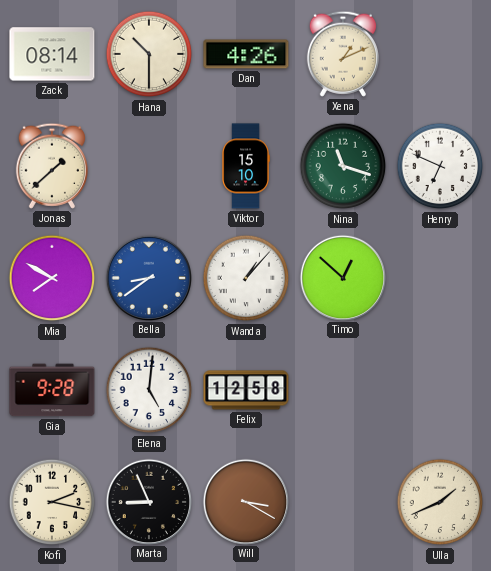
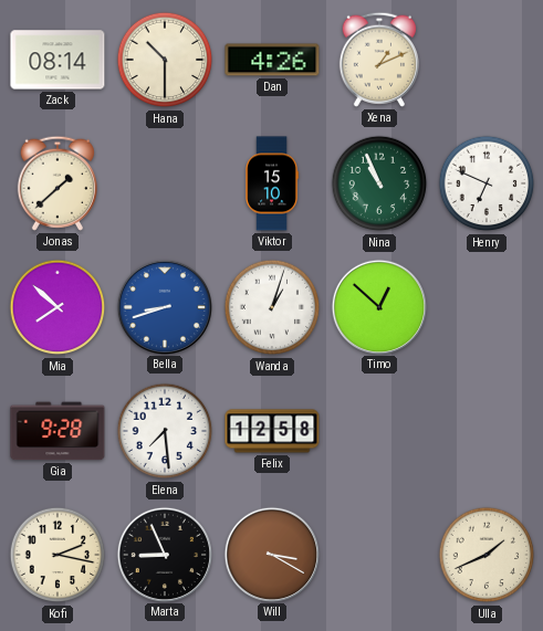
Nina: 11:18 -> 10:56 (379, 183)
Mia: 7:50 -> 7:52 (58, 307)
Bella: 8:39 -> 8:42 (164, 306)
Wanda: 1:07 -> 1:03 (272, 307)
Elena: 5:01 -> 7:29 (165, 431)
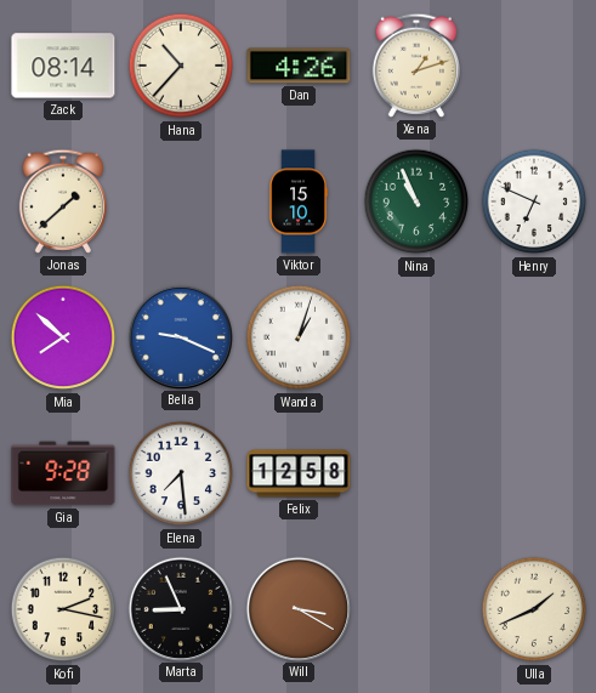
Hana: 10:30 -> 10:37 (181, 66)
Xena: 1:11 -> 1:12 (416, 66)
Bella: 8:42 -> 9:19 (180, 336)
Timo: 12:52 -> none (378, 306)
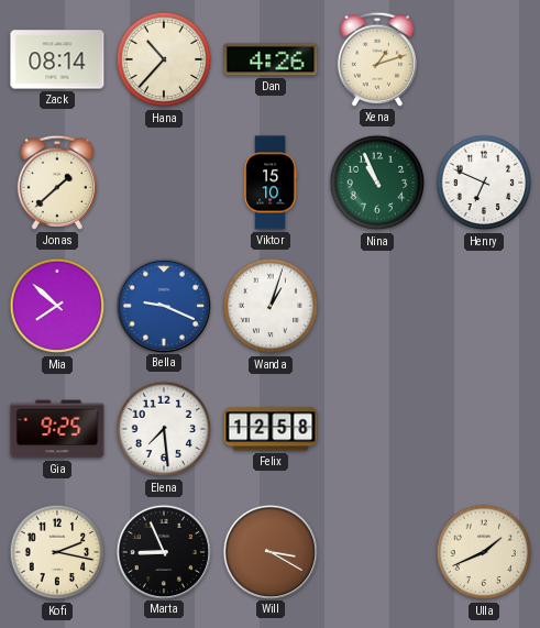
Gia: 9:28 -> 9:25 (57, 429)
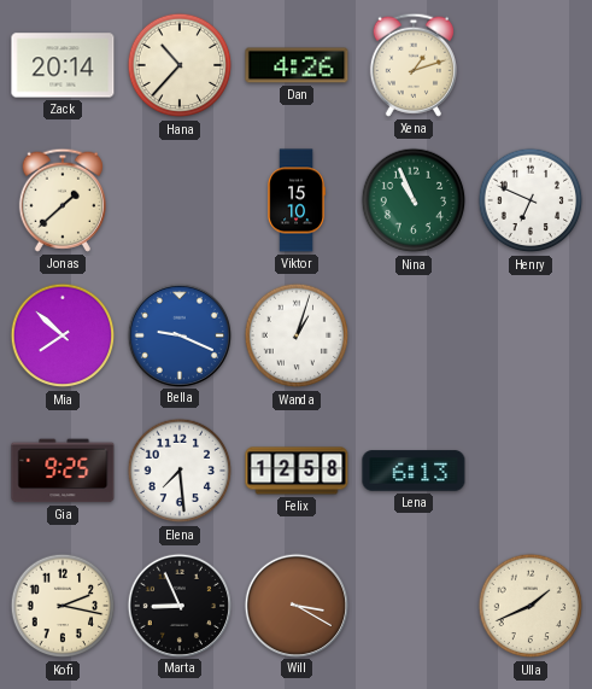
Zack: 08:14 -> 20:14 (63, 65)
Lena: none -> 6:13 (414, 471)
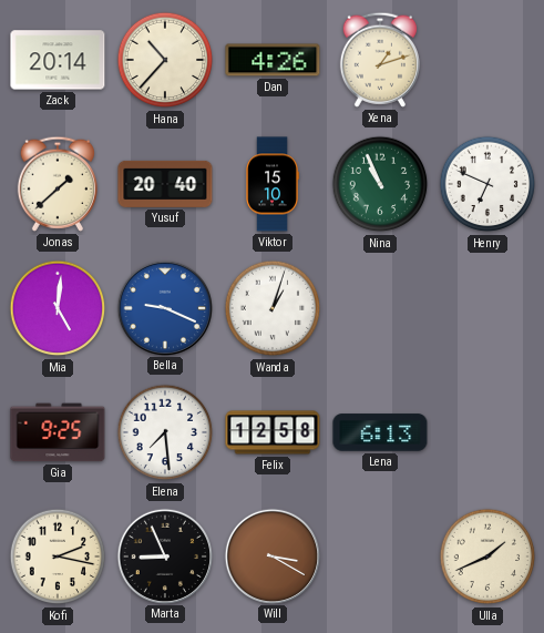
Yusuf: none -> 20:40 (165, 184)
Mia: 7:52 -> 5:01 (58, 308)
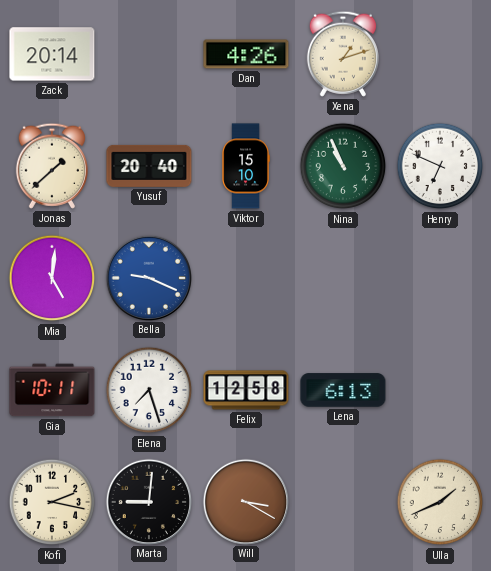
Hana: 10:37 -> none (165, 60)
Wanda: 1:03 -> none (273, 308)
Gia: 9:25 -> 10:11 (52, 390)
Elena: 7:29 -> 7:27 (149, 390)
Marta: 8:56 -> 9:01 (148, 501)
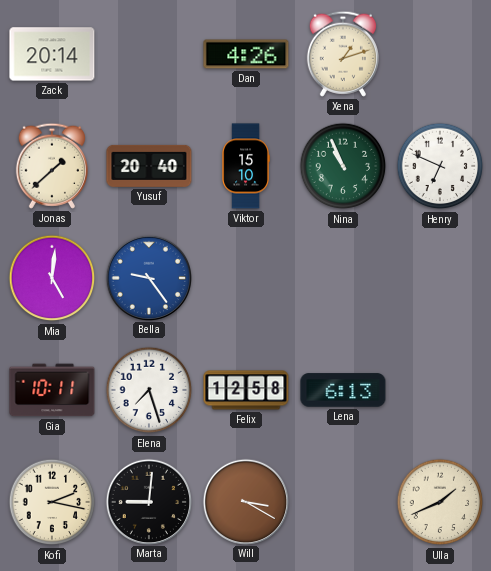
Bella: 9:19 -> 9:24 (148, 277)
